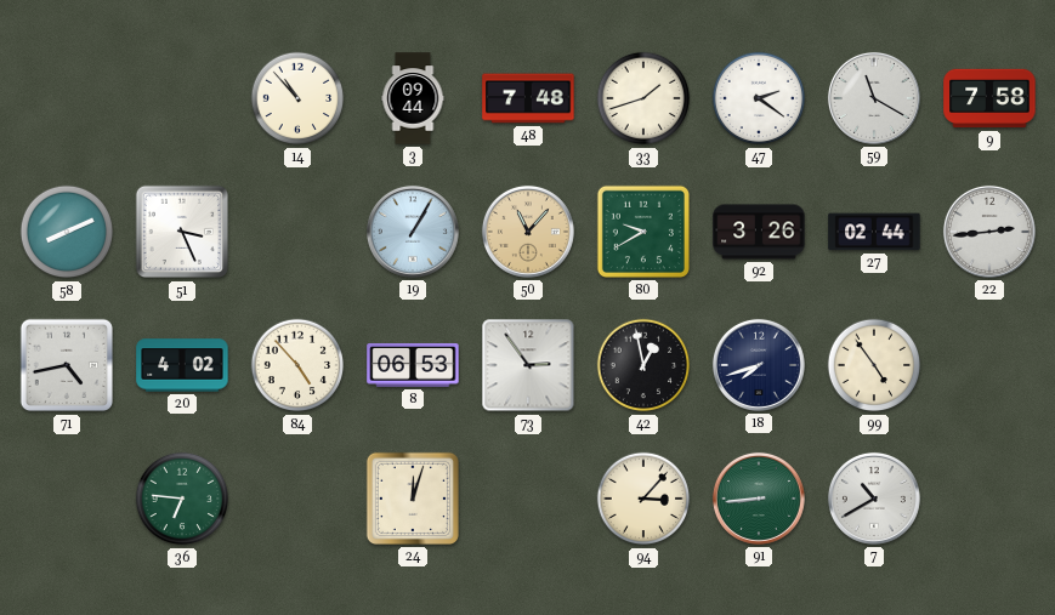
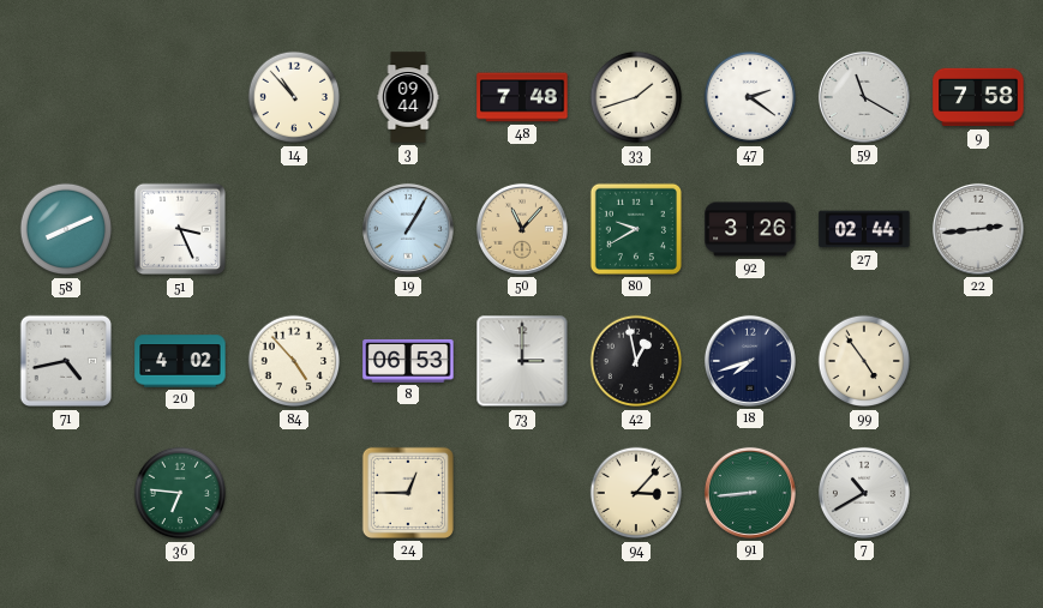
73: 2:54 -> 3:00 (522, 361)
24: 12:03 -> 12:45 (408, 493)
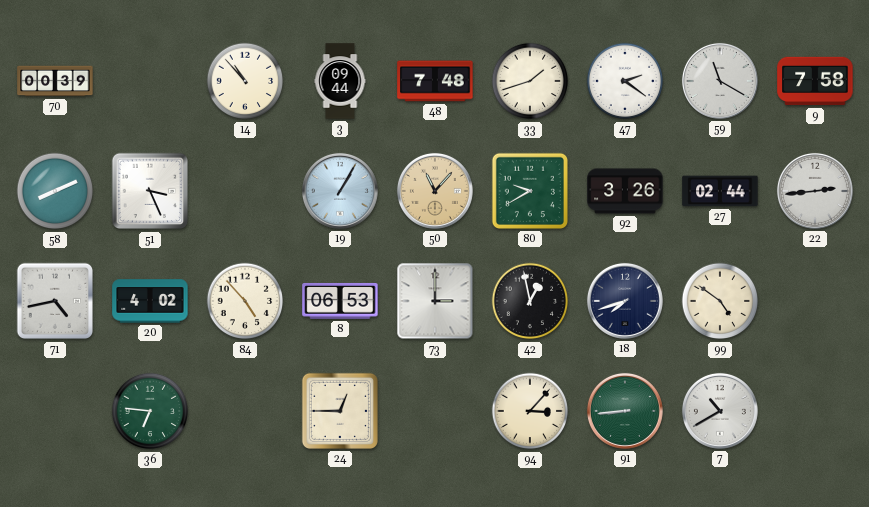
70: none -> 00:39 (55, 81)
99: 4:54 -> 4:51 (720, 301)
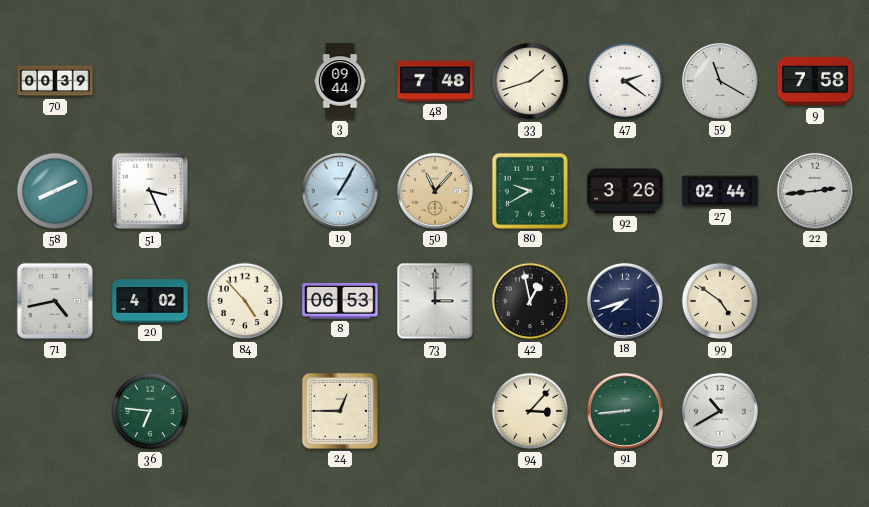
14: 10:53 -> none (245, 81)
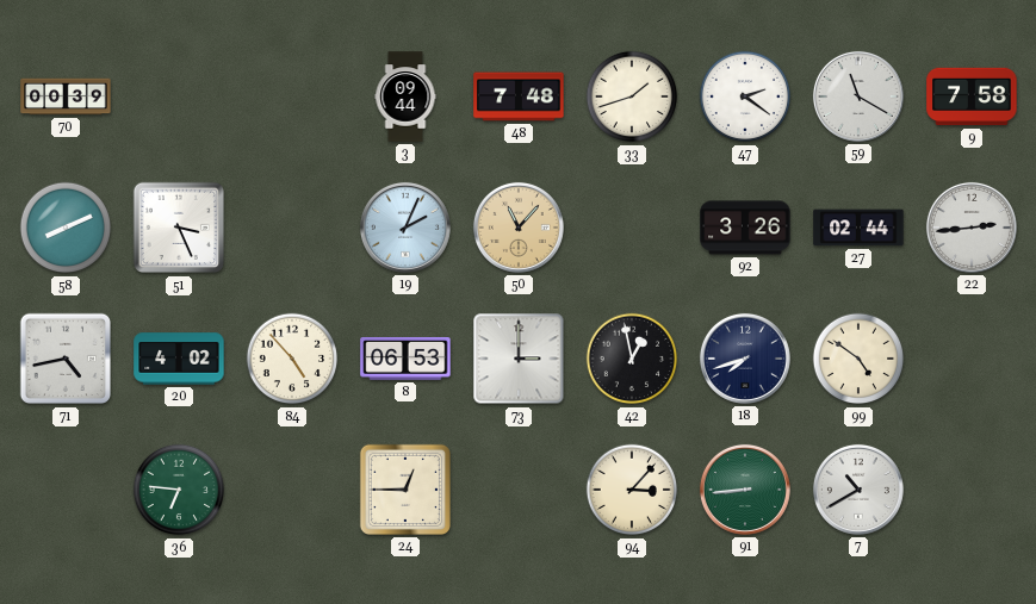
19: 1:05 -> 2:04 (405, 228)
80: 9:40 -> none (530, 191)
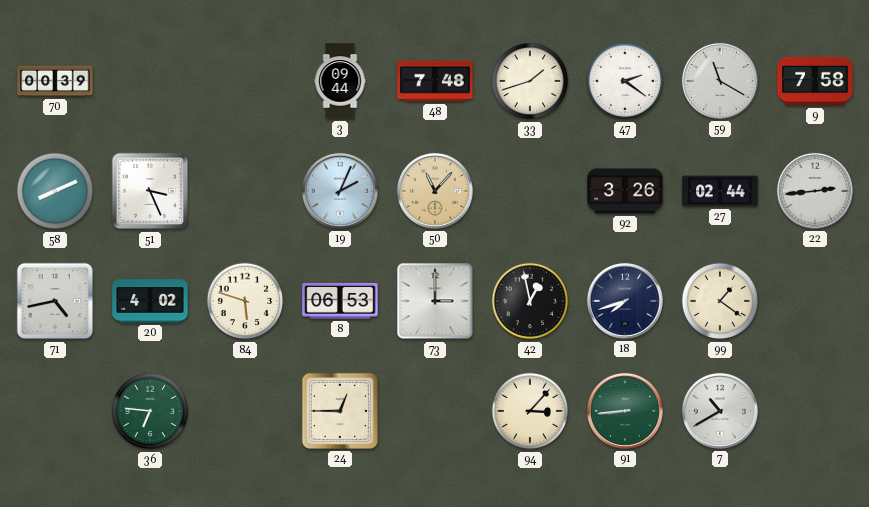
84: 4:53 -> 5:48 (245, 301)
99: 4:51 -> 1:21 (720, 301)
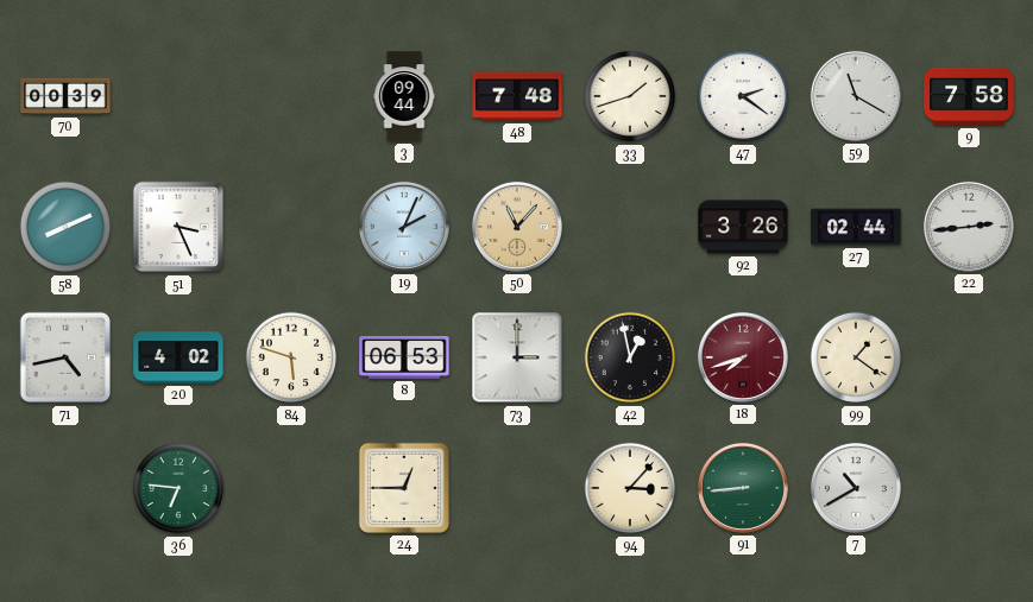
18 dial: navy -> burgundy (743, 357)
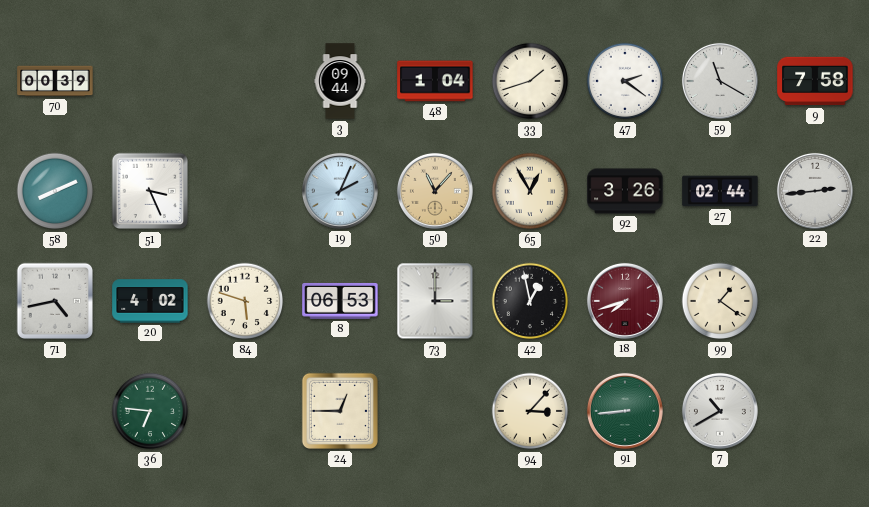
48: 7:48 -> 1:04 (435, 81)
65: none -> 12:55 (530, 191)
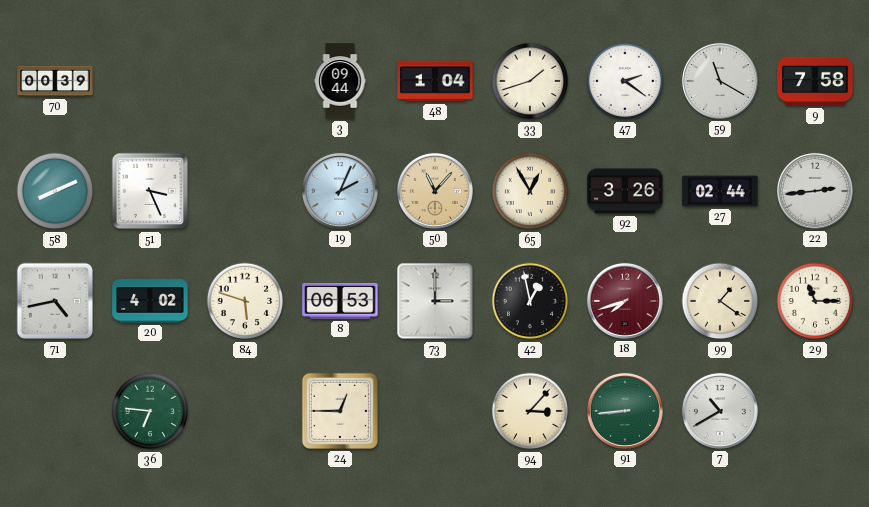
29: none -> 11:15 (815, 301)
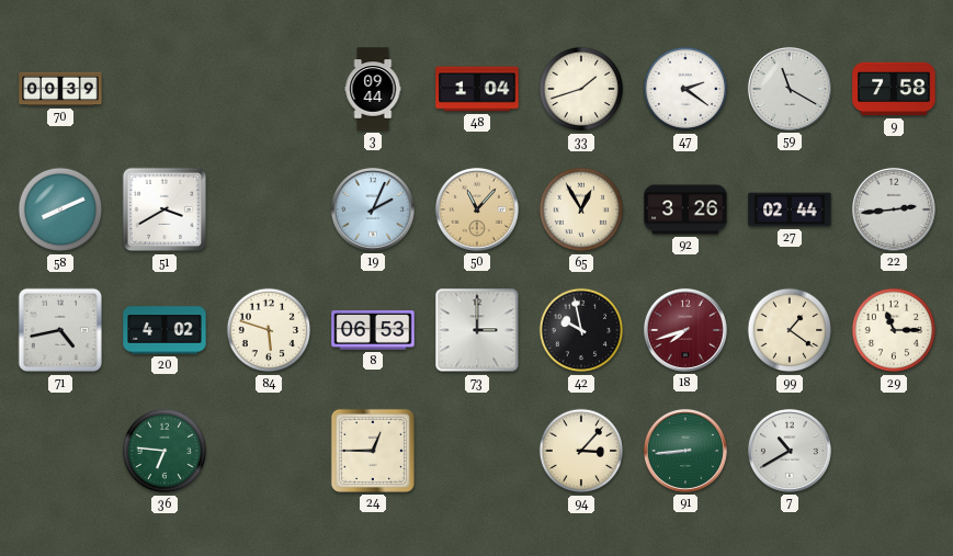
51: 3:26 -> 3:40 (164, 209)
42: 12:58 -> 9:58 (581, 330)
